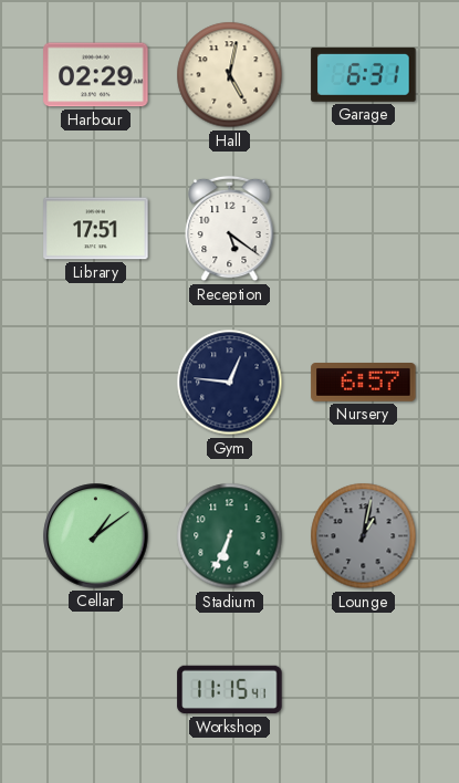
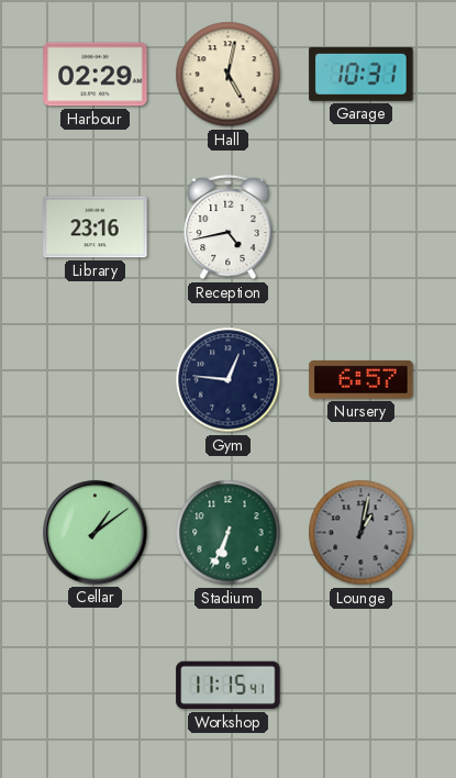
Garage: 6:31 -> 10:31 (362, 74)
Library: 17:51 -> 23:16 (96, 227)
Reception: 5:21 -> 4:43 (229, 227)
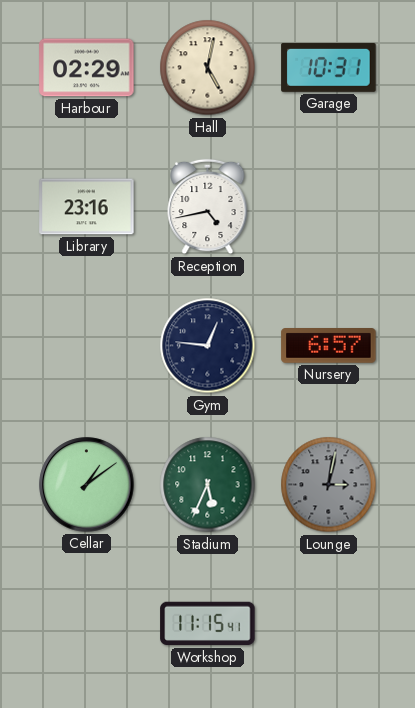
Stadium: 6:34 -> 5:34 (208, 485)
Lounge: 1:02 -> 3:02 (329, 485)
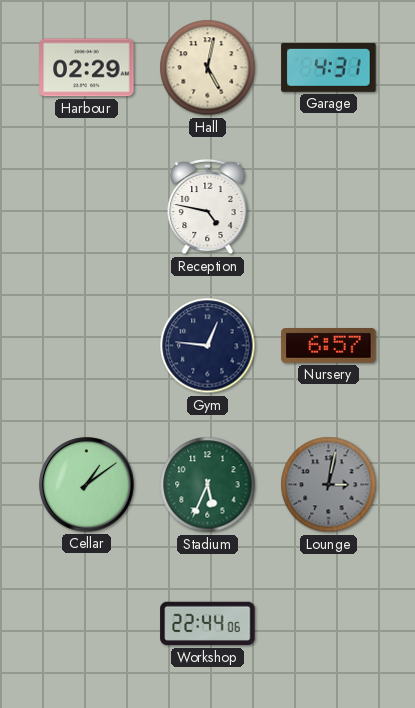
Garage: 10:31 -> 4:31 (329, 67)
Library: 23:16 -> none (87, 207)
Reception: 4:43 -> 4:47 (208, 207)
Workshop: 11:15 -> 22:44 (208, 624)
